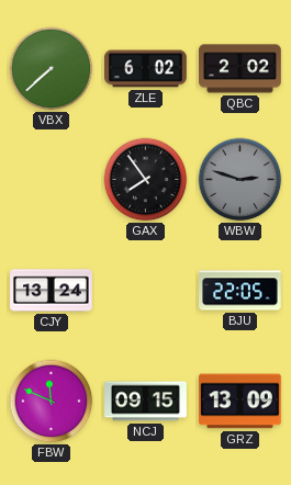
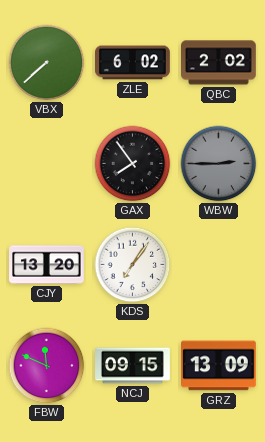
WBW: 2:48 -> 2:45 (219, 164)
CJY: 13:24 -> 13:20 (47, 265)
KDS: none -> 7:06 (133, 265)
BJU: 22:05 -> none (240, 291)
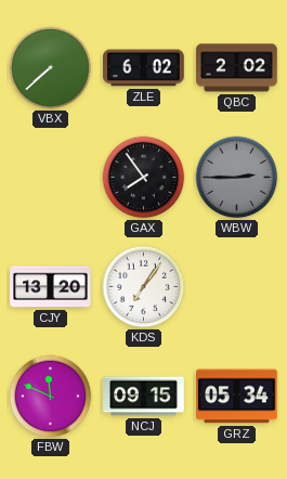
GRZ: 13:09 -> 05:34 (237, 397)
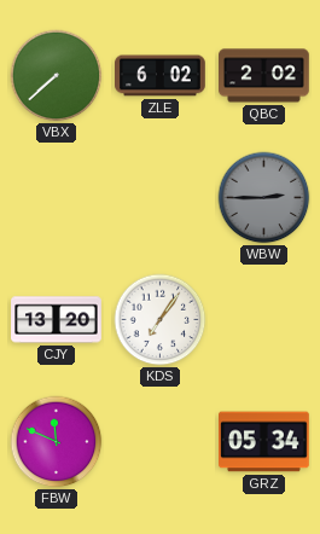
GAX: 7:54 -> none (144, 178)
NCJ: 09:15 -> none (144, 397)
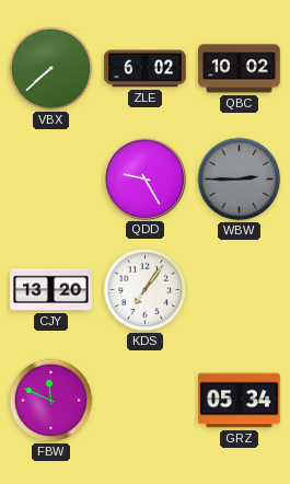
QBC: 2:02 -> 10:02 (240, 69)
QDD: none -> 9:25 (144, 178)
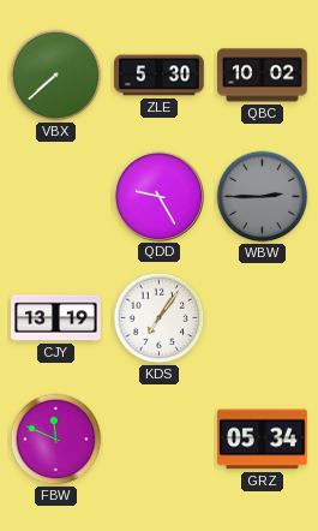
ZLE: 6:02 -> 5:30 (160, 76)
CJY: 13:20 -> 13:19 (56, 318)
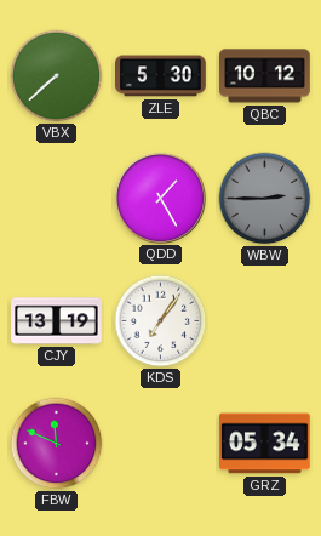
QBC: 10:02 -> 10:12 (265, 76)
QDD: 9:25 -> 1:25 (160, 198)
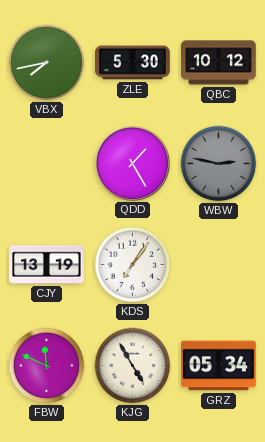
VBX: 7:38 -> 7:43 (47, 63)
WBW: 2:45 -> 2:47 (219, 164)
KJG: none -> 4:55 (133, 366)
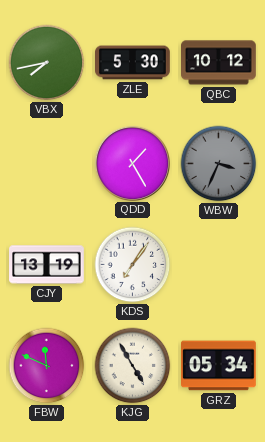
WBW: 2:47 -> 3:34 (219, 164)
